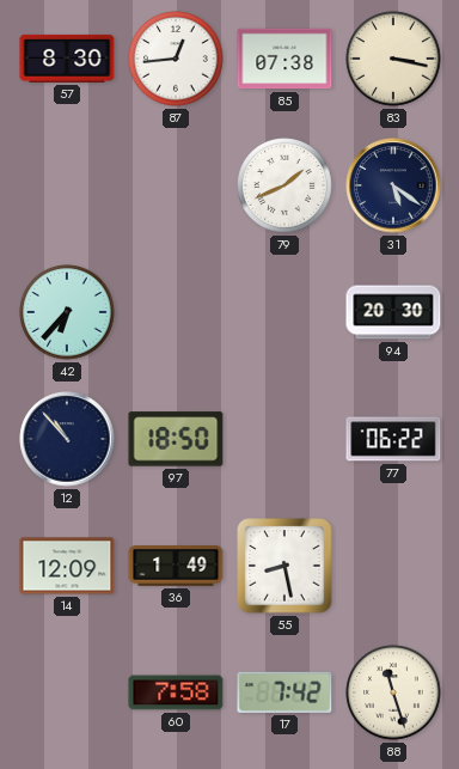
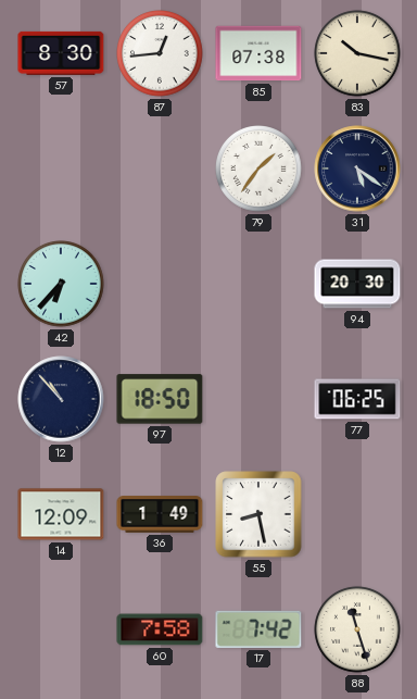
83: 3:17 -> 10:17 (357, 53)
79: 1:41 -> 1:36 (258, 168)
77: 06:22 -> 06:25 (357, 399)
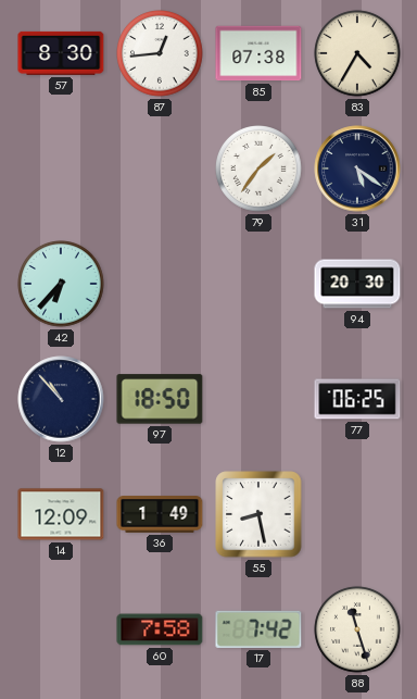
83: 10:17 -> 4:35 (357, 53)
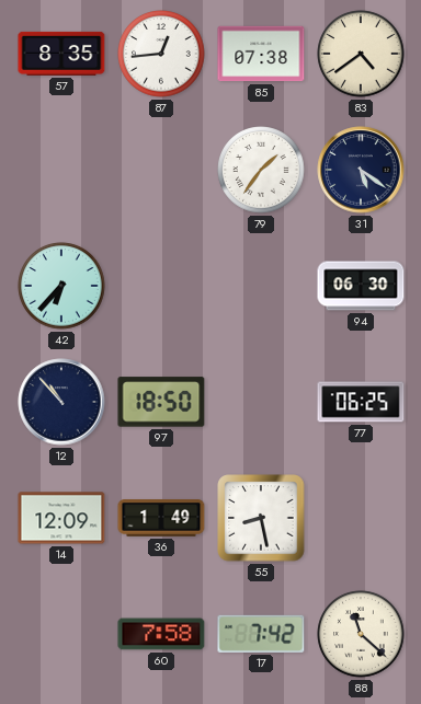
57: 8:30 -> 8:35 (61, 54)
83: 4:35 -> 4:39 (361, 54)
94: 20:30 -> 06:30 (361, 286)
88: 11:27 -> 11:22 (361, 634)
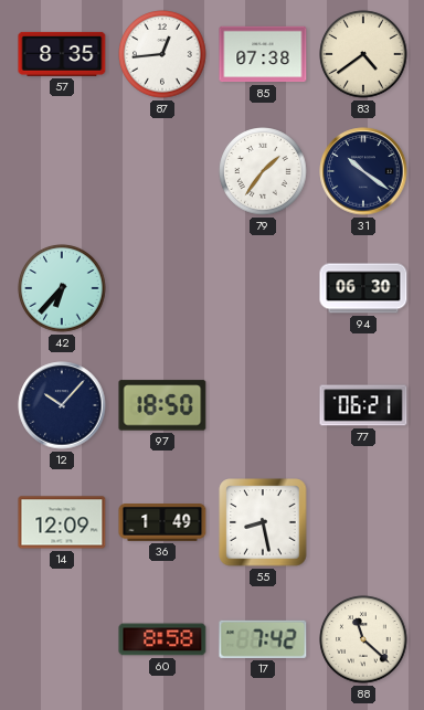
31: 5:21 -> 10:21 (363, 171)
12: 10:53 -> 10:07 (62, 405)
77: 06:25 -> 06:21 (363, 405)
60: 7:58 -> 8:58 (162, 639)
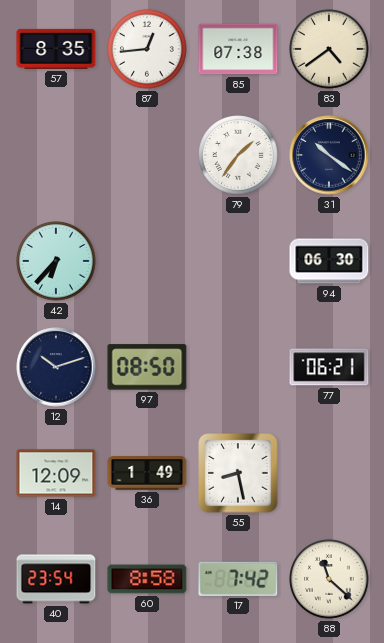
12: 10:07 -> 10:12 (56, 367)
97: 18:50 -> 08:50 (147, 367)
40: none -> 23:54 (56, 579)
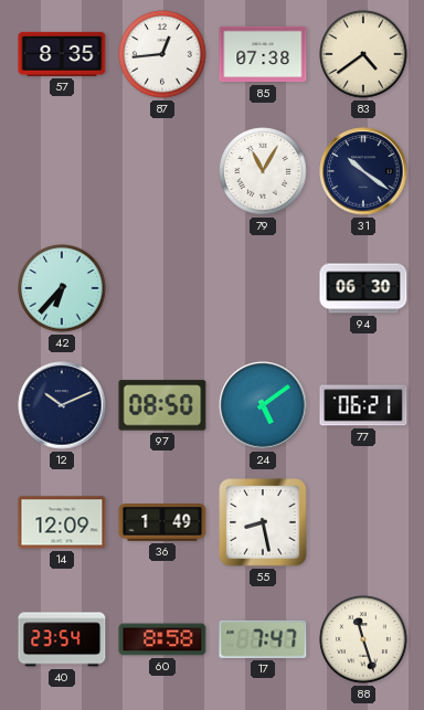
79: 1:36 -> 11:05 (263, 171)
12: 10:12 -> 10:11 (62, 405)
24: none -> 5:09 (263, 405)
17: 7:42 -> 7:47 (263, 639)
88: 11:22 -> 11:27 (363, 639)
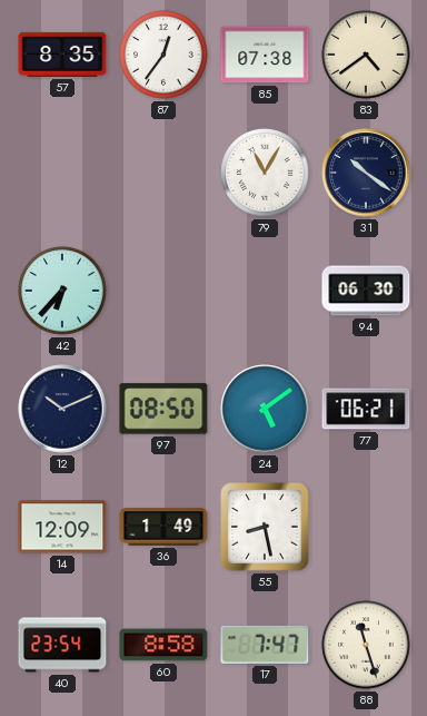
87: 12:44 -> 12:36 (163, 55)
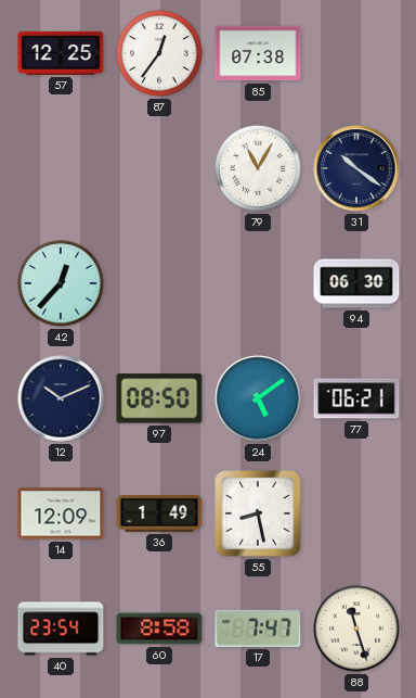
57: 8:35 -> 12:25 (61, 53)
83: 4:39 -> none (366, 55)
42: 6:37 -> 12:37 (61, 283)
